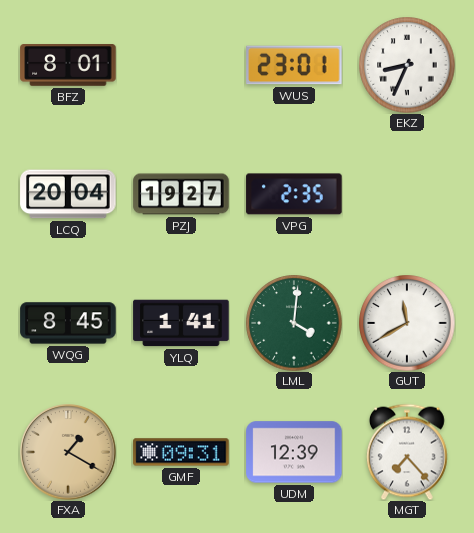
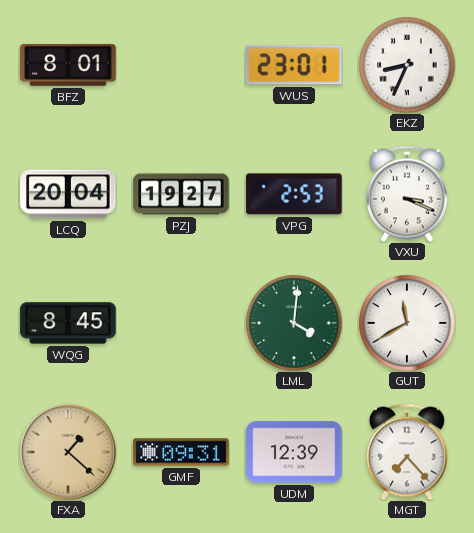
VPG: 2:35 -> 2:53 (294, 194)
VXU: none -> 3:19 (407, 194)
YLQ: 1:41 -> none (181, 323)
FXA: 1:20 -> 1:22 (68, 452)
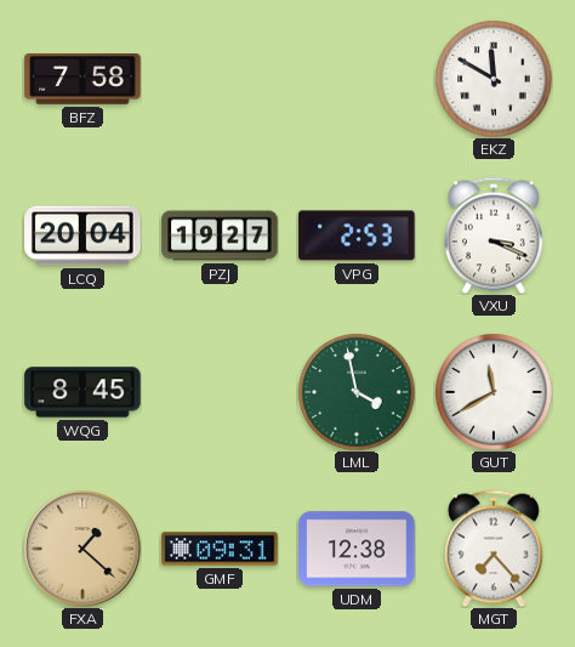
BFZ: 8:01 -> 7:58 (82, 79)
WUS: 23:01 -> none (294, 65)
EKZ: 8:34 -> 11:50 (494, 79)
LML: 4:01 -> 3:58 (357, 392)
UDM: 12:39 -> 12:38 (357, 549)
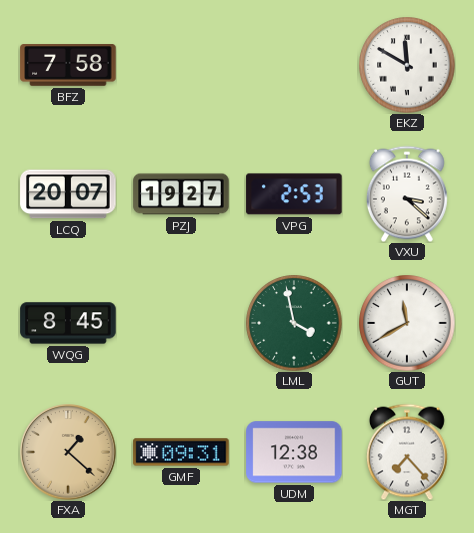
LCQ: 20:04 -> 20:07 (68, 194)
VXU: 3:19 -> 3:22 (407, 194)
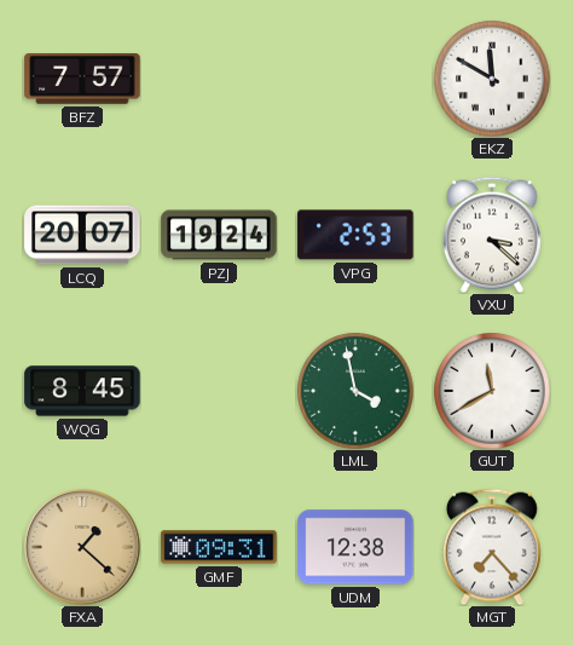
BFZ: 7:58 -> 7:57 (82, 79)
PZJ: 19:27 -> 19:24 (219, 235)
